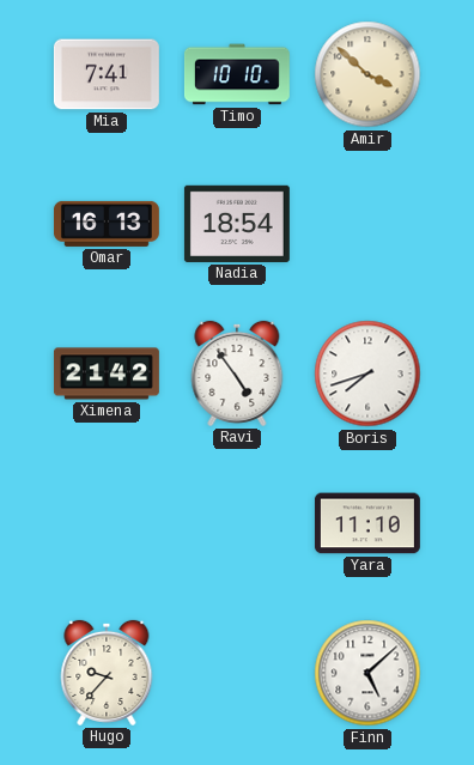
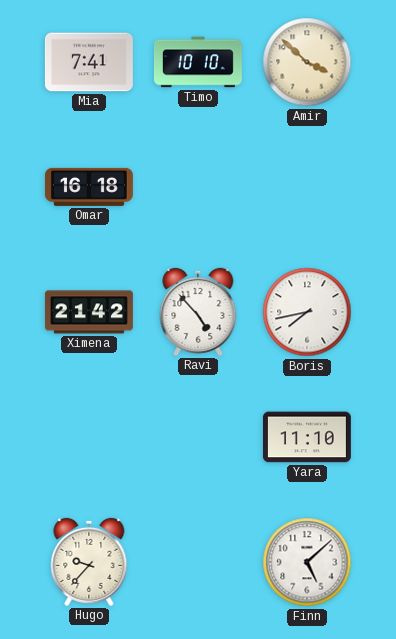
Omar: 16:13 -> 16:18 (89, 187)
Nadia: 18:54 -> none (237, 224)
Ravi: 4:54 -> 4:53 (198, 312)
Boris: 7:42 -> 7:43 (307, 312)
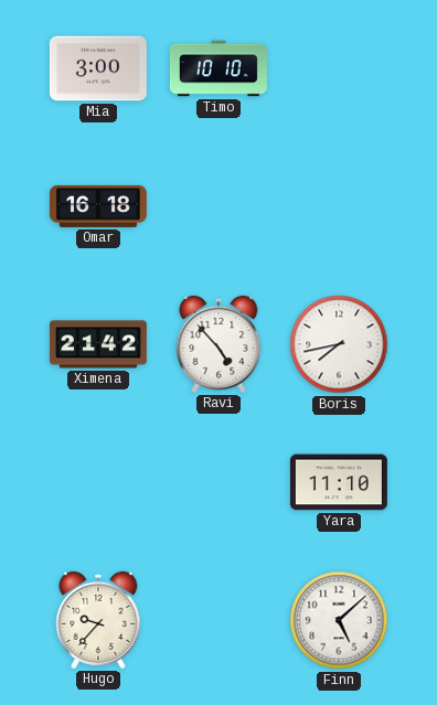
Mia: 7:41 -> 3:00 (98, 68)
Amir: 3:52 -> none (307, 62)
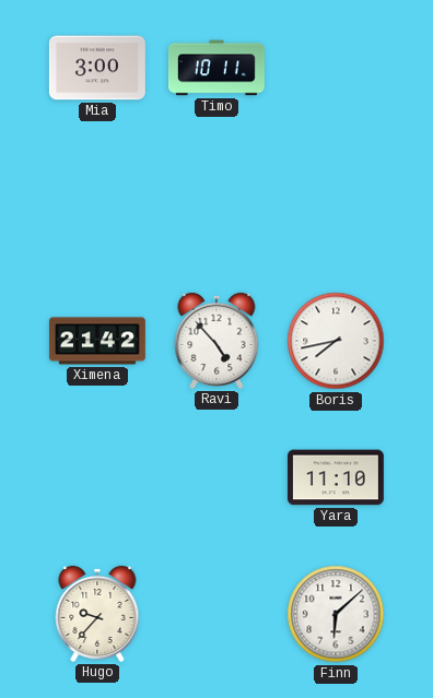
Timo: 10:10 -> 10:11 (216, 68)
Omar: 16:18 -> none (98, 206)
Finn: 5:08 -> 6:08 (336, 614)
